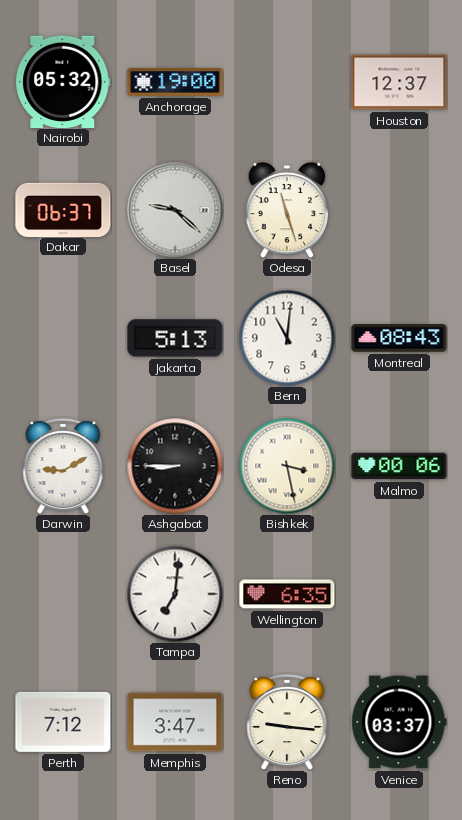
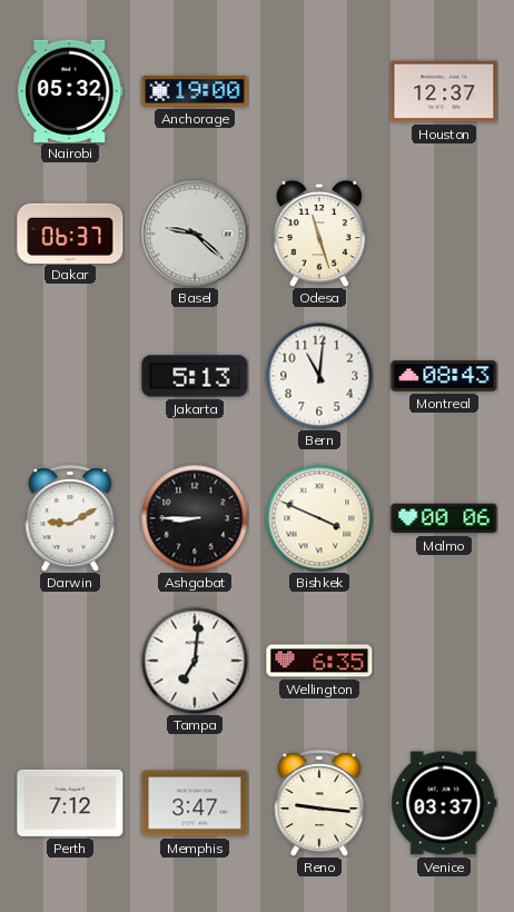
Bishkek: 3:28 -> 3:49 (319, 518)
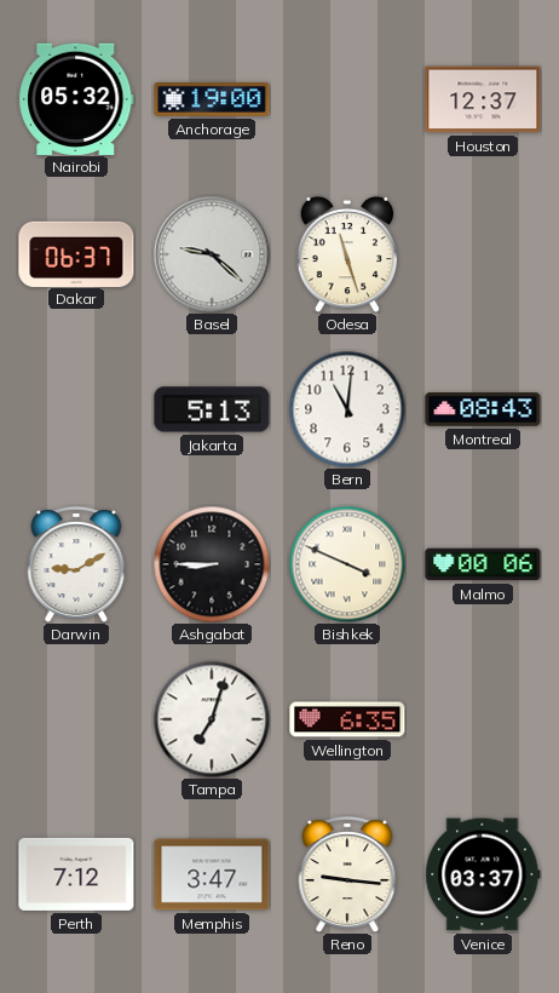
Tampa: 7:01 -> 7:03 (212, 719)
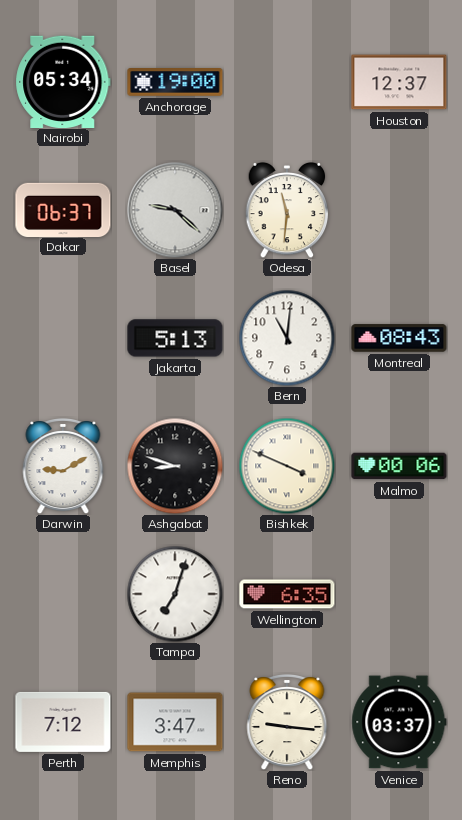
Nairobi: 05:32 -> 05:34 (63, 81)
Odesa: 11:27 -> 11:31 (287, 210)
Ashgabat: 8:45 -> 8:48 (175, 466)
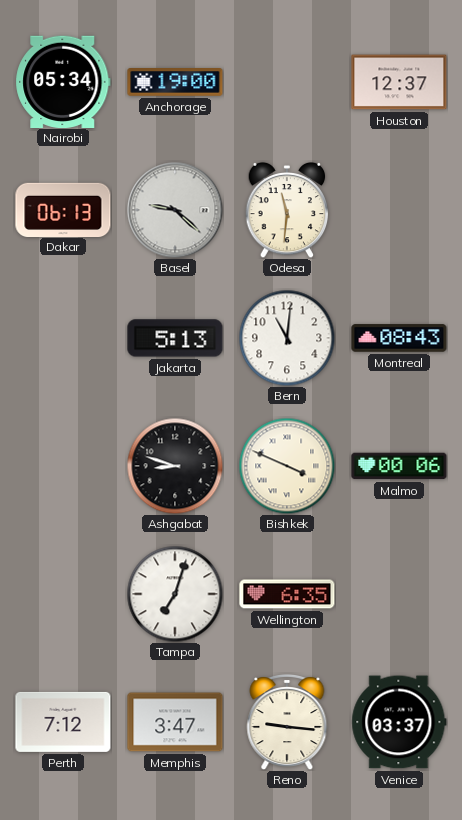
Dakar: 06:37 -> 06:13 (63, 209)
Darwin: 9:10 -> none (63, 467)
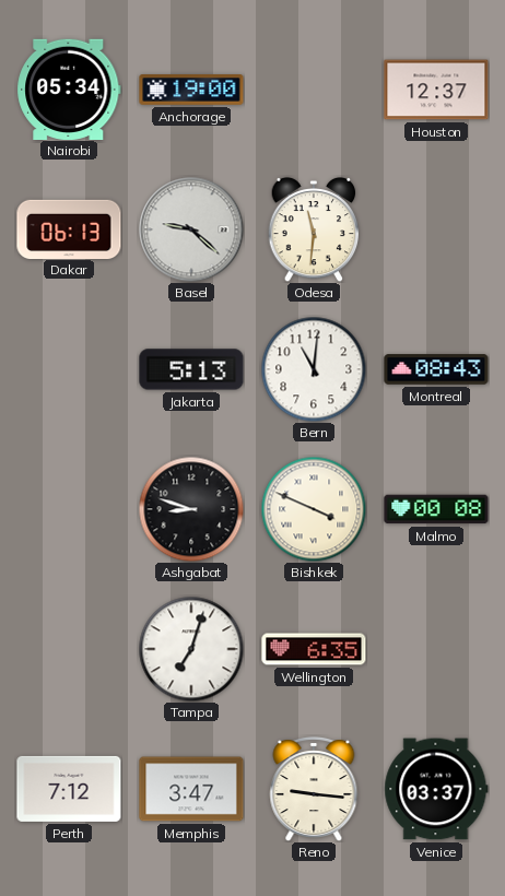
Malmo: 00:06 -> 00:08 (436, 509)
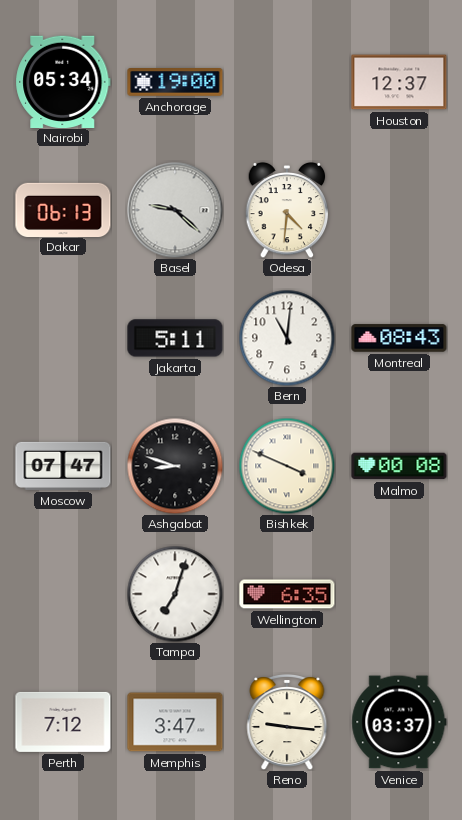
Odesa: 11:31 -> 4:31 (287, 210)
Jakarta: 5:13 -> 5:11 (175, 338)
Moscow: none -> 07:47 (63, 466)
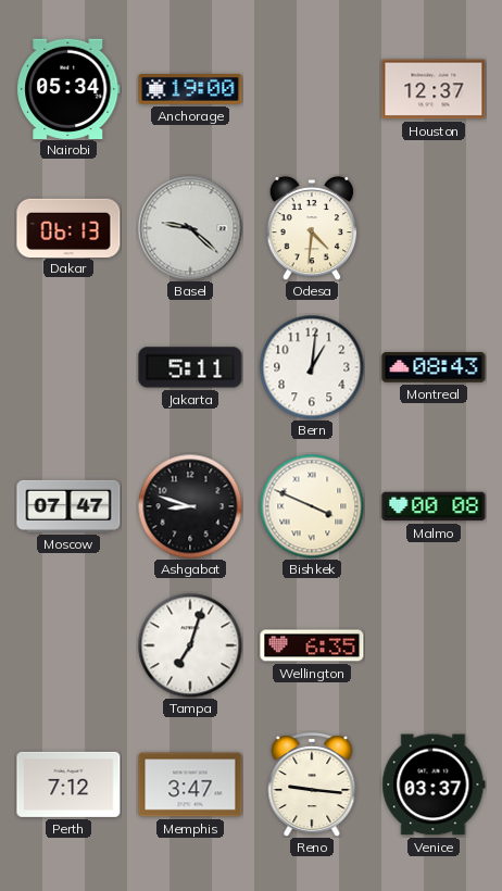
Bern: 11:01 -> 1:01 (312, 367)
